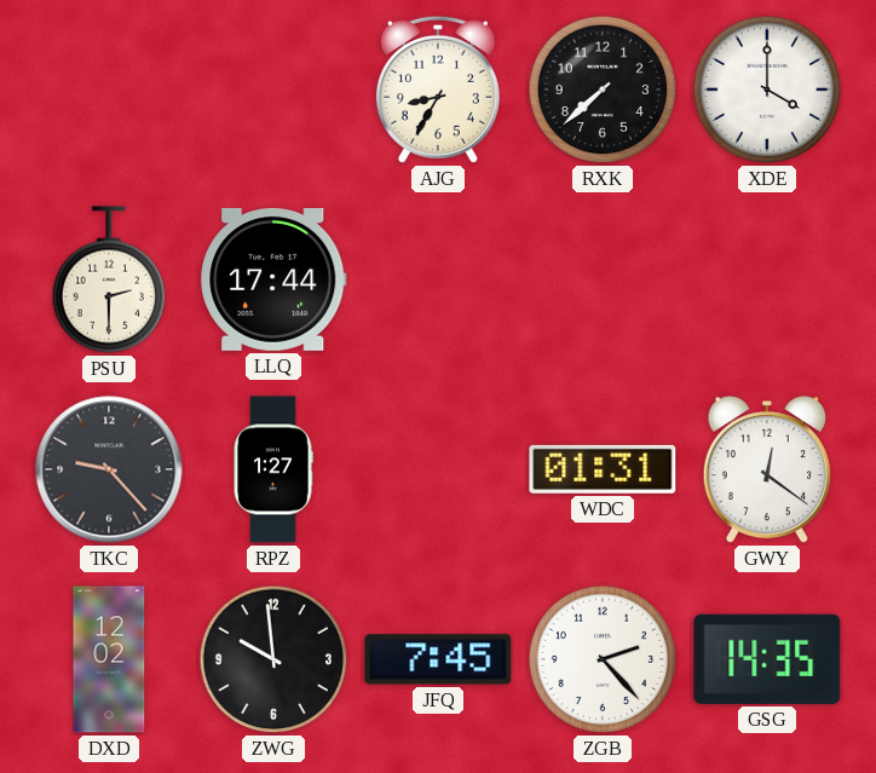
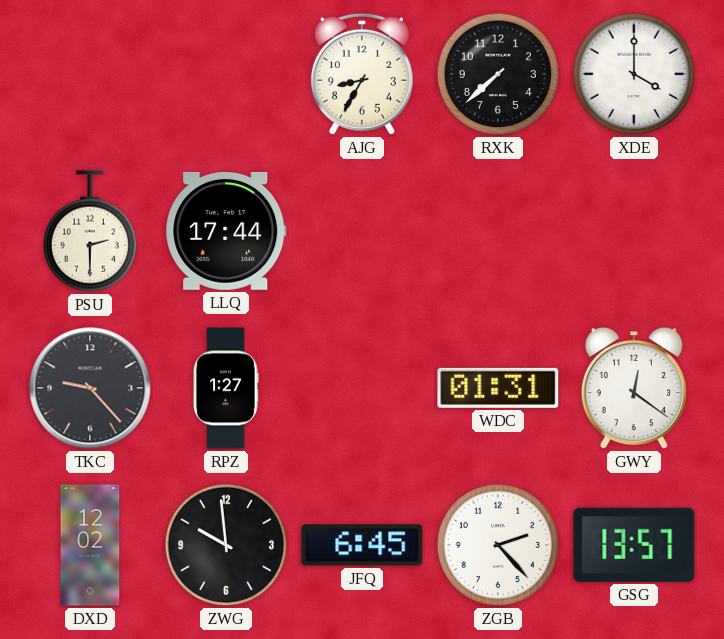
JFQ: 7:45 -> 6:45 (362, 545)
GSG: 14:35 -> 13:57 (634, 545)
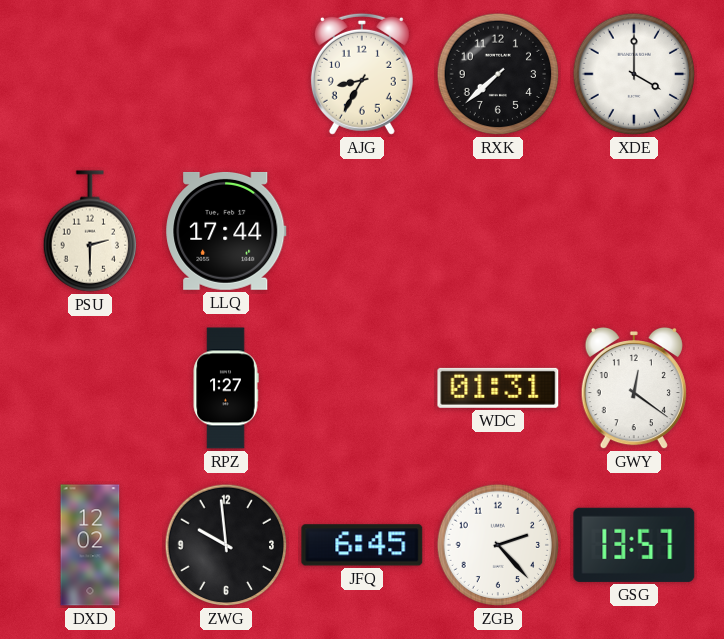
TKC: 9:23 -> none (90, 388)
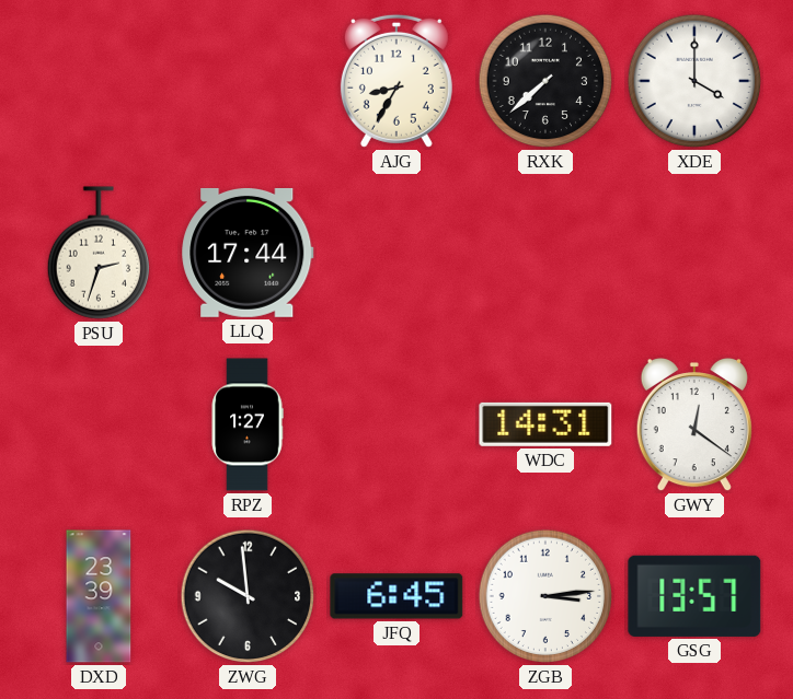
PSU: 2:30 -> 2:33 (97, 253)
WDC: 01:31 -> 14:31 (545, 424)
DXD: 12:02 -> 23:39 (99, 596)
ZGB: 2:23 -> 3:14 (545, 596)
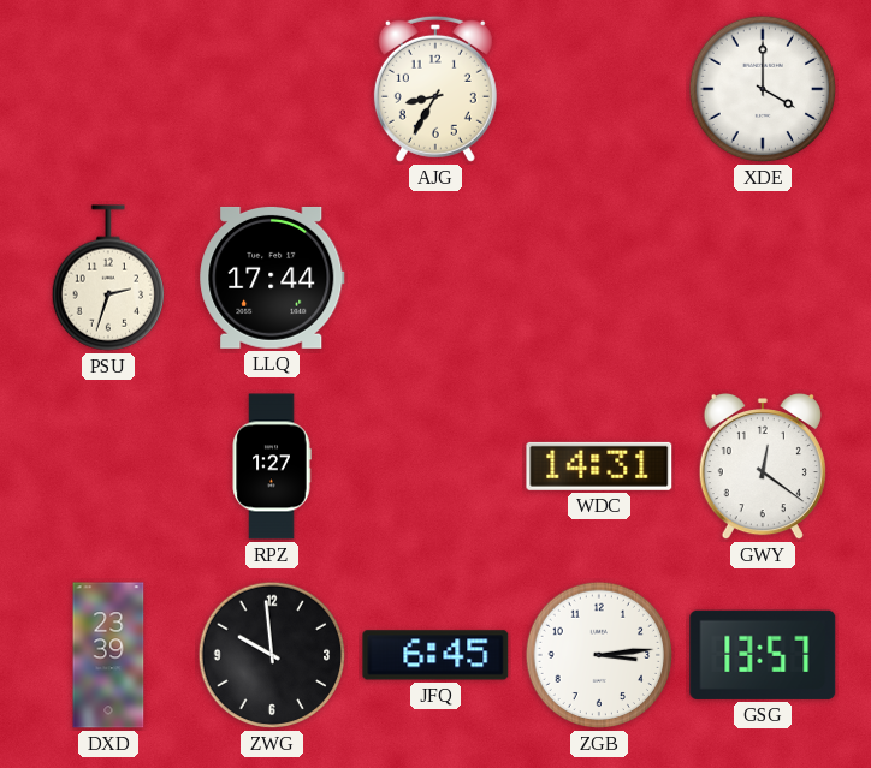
RXK: 7:38 -> none (545, 81)
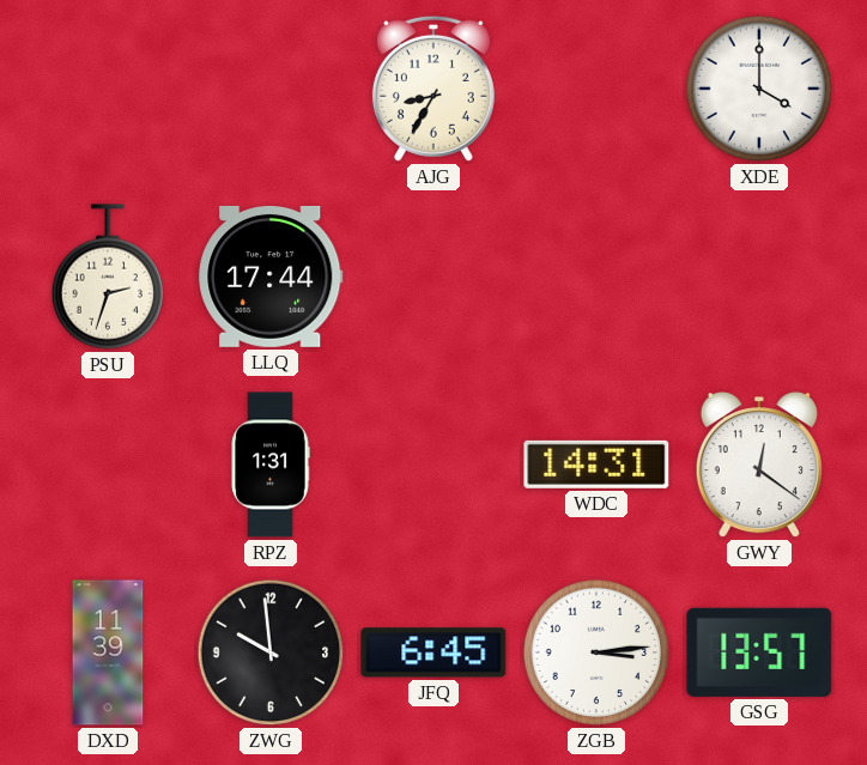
RPZ: 1:27 -> 1:31 (271, 465)
DXD: 23:39 -> 11:39 (108, 652)
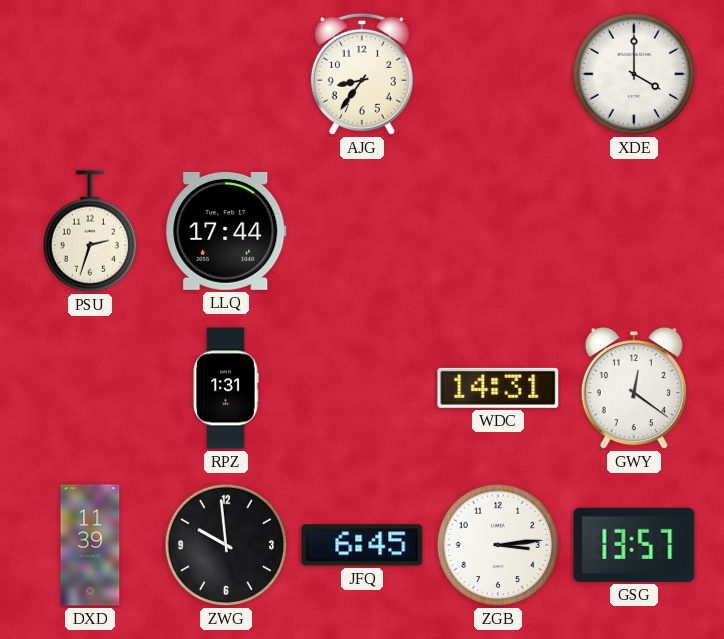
AJG: 8:35 -> 8:36 (362, 74)
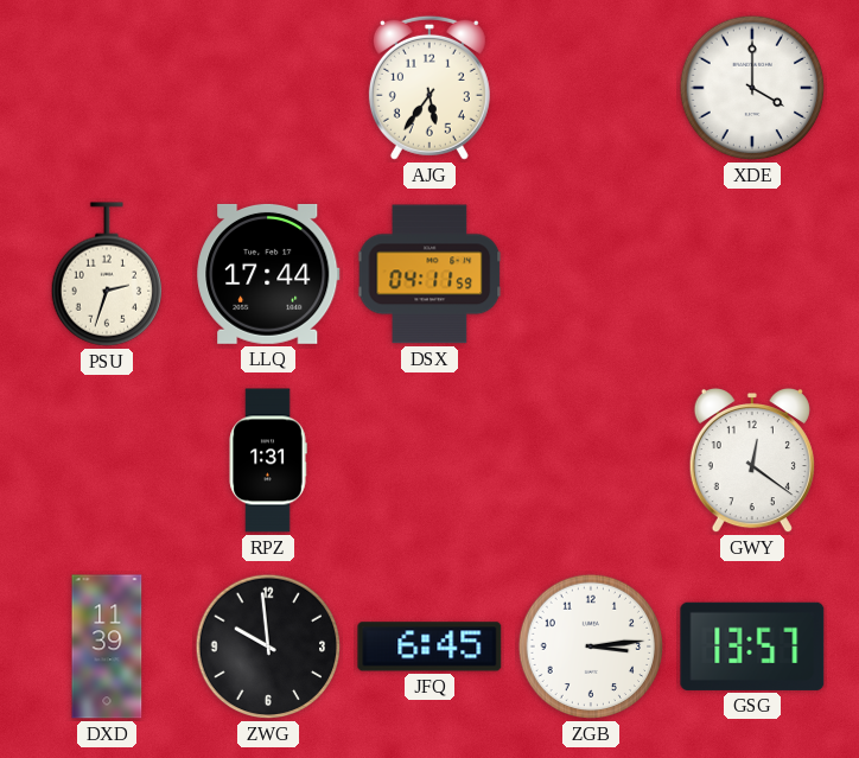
AJG: 8:36 -> 5:36 (430, 88)
DSX: none -> 04:11 (430, 274)
WDC: 14:31 -> none (498, 388)
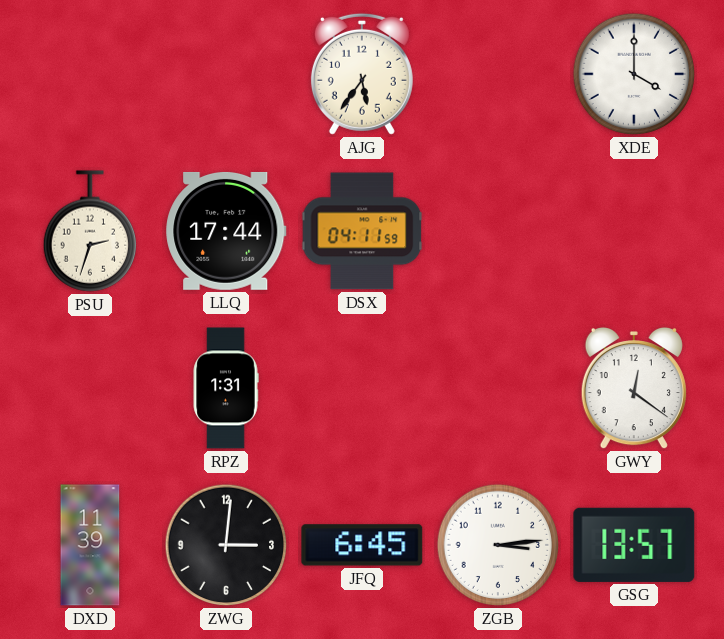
ZWG: 9:59 -> 3:01 (226, 545)
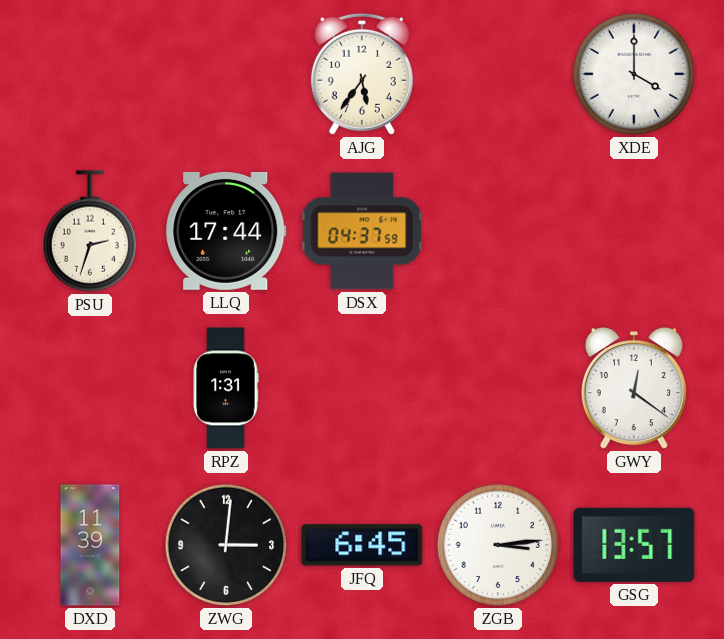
DSX: 04:11 -> 04:37 (362, 231)
